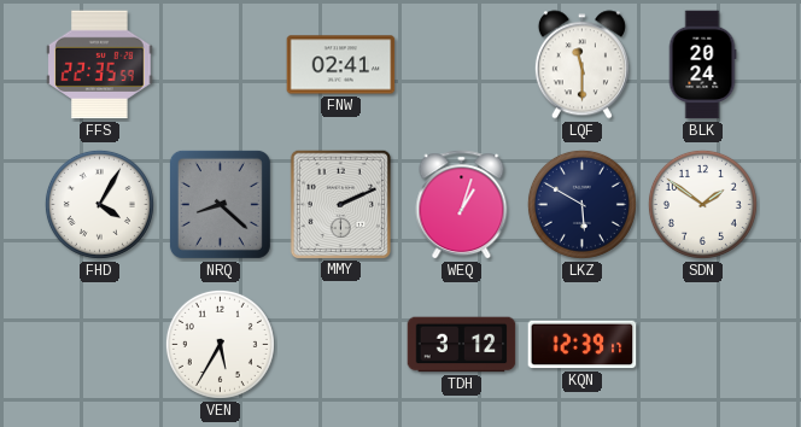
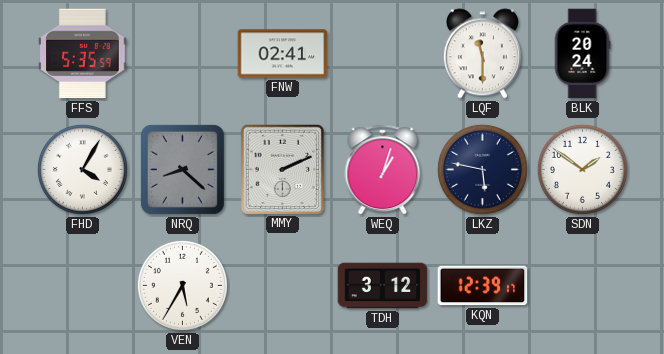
FFS: 22:35 -> 5:35 (83, 54)
LKZ: 5:50 -> 5:47 (482, 169)
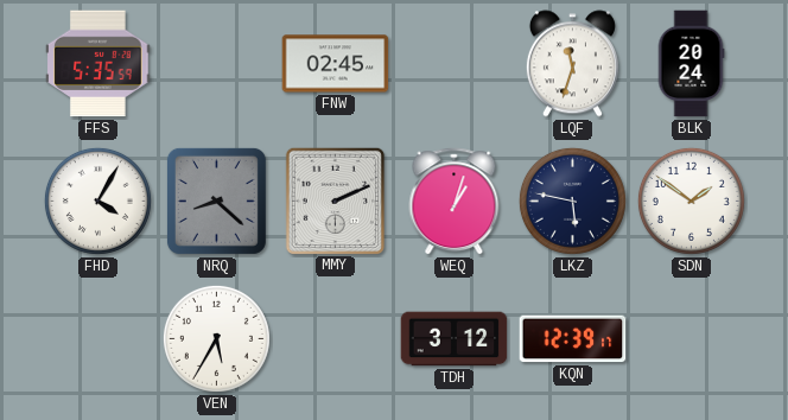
FNW: 02:41 -> 02:45 (336, 64)
LQF: 11:30 -> 11:33 (572, 64)
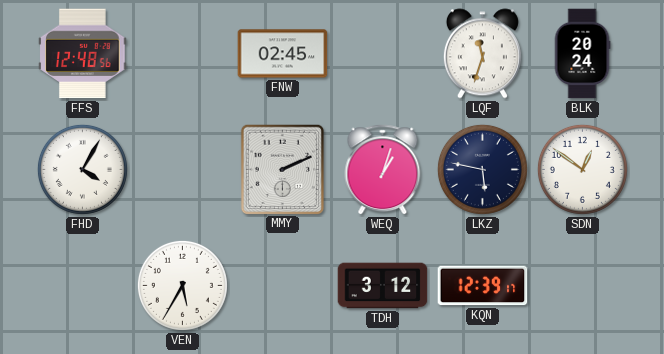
FFS: 5:35 -> 12:48 (83, 54)
NRQ: 8:22 -> none (216, 201)
SDN: 1:51 -> 12:51 (582, 169)
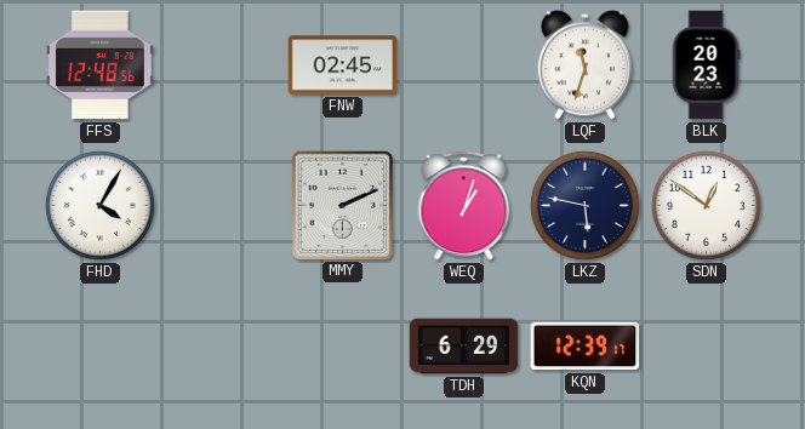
BLK: 20:24 -> 20:23 (706, 65)
VEN: 5:35 -> none (182, 285)
TDH: 3:12 -> 6:29 (464, 347)
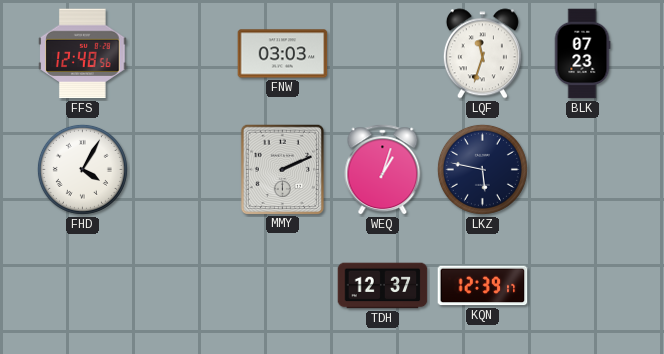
FNW: 02:45 -> 03:03 (283, 54)
BLK: 20:23 -> 07:23 (582, 54)
SDN: 12:51 -> none (706, 205)
TDH: 6:29 -> 12:37 (383, 286)
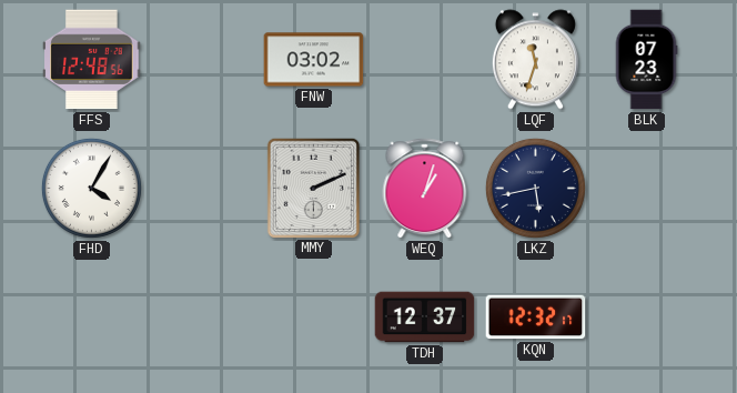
FNW: 03:03 -> 03:02 (314, 60)
LKZ: 5:47 -> 5:43 (535, 188)
KQN: 12:39 -> 12:32 (536, 318)
